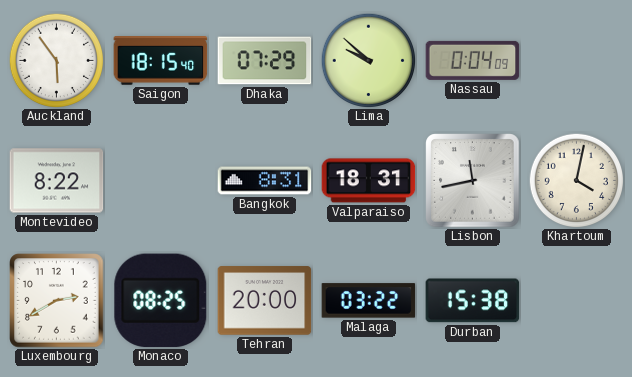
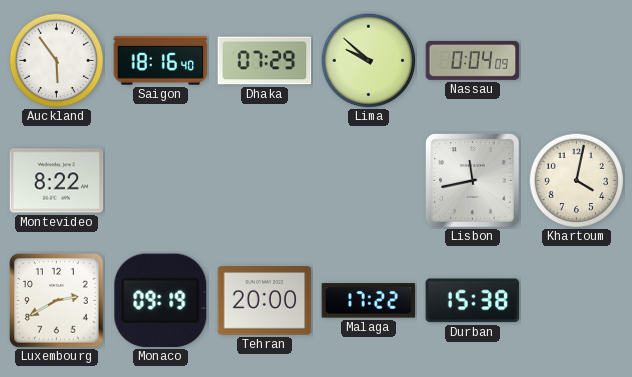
Saigon: 18:15 -> 18:16 (161, 61)
Bangkok: 8:31 -> none (265, 181)
Valparaiso: 18:31 -> none (369, 181)
Monaco: 08:25 -> 09:19 (161, 301)
Malaga: 03:22 -> 17:22 (369, 301)
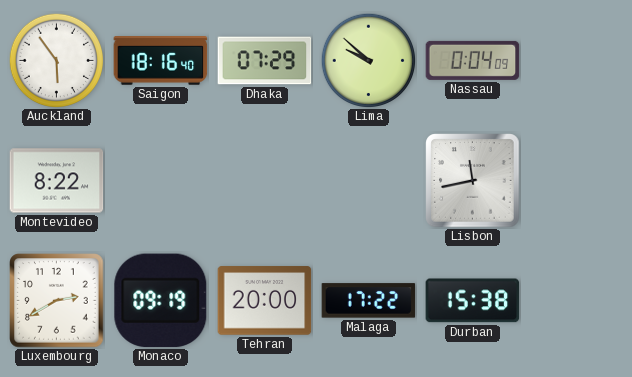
Khartoum: 4:02 -> none (576, 180)
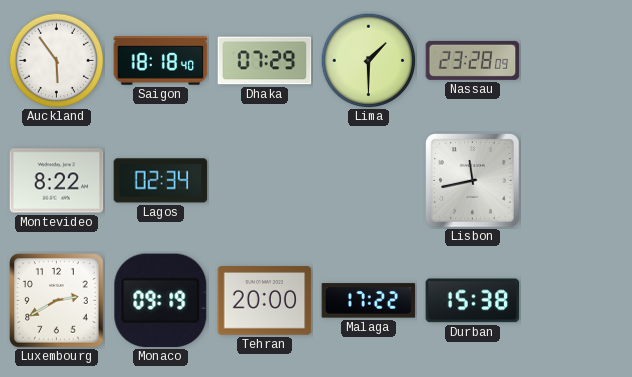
Saigon: 18:16 -> 18:18 (161, 61)
Lima: 9:52 -> 1:30 (368, 60)
Nassau: 0:04 -> 23:28 (473, 60)
Lagos: none -> 02:34 (161, 181)
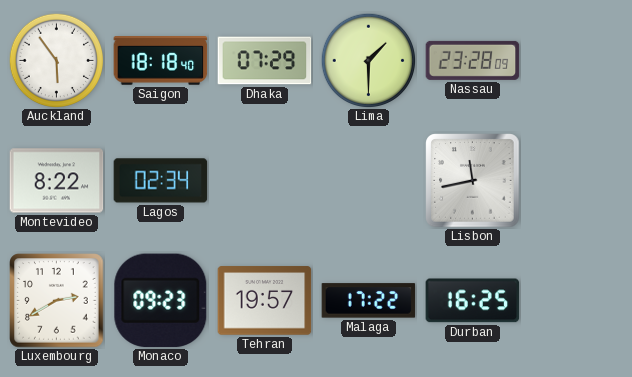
Monaco: 09:19 -> 09:23 (161, 301)
Tehran: 20:00 -> 19:57 (265, 301)
Durban: 15:38 -> 16:25 (473, 301)
